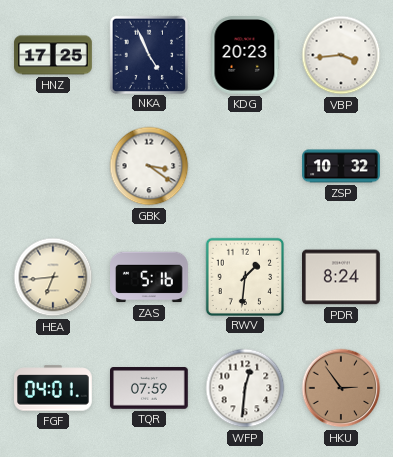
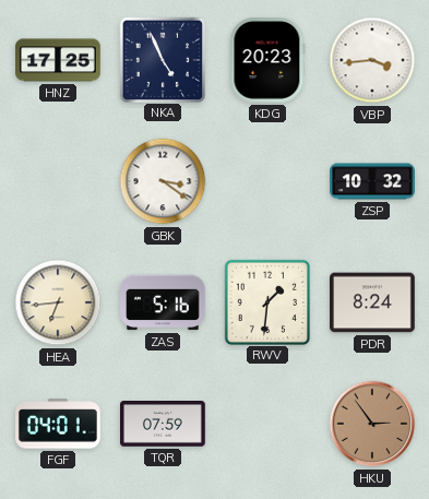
WFP: 12:31 -> none (245, 388)
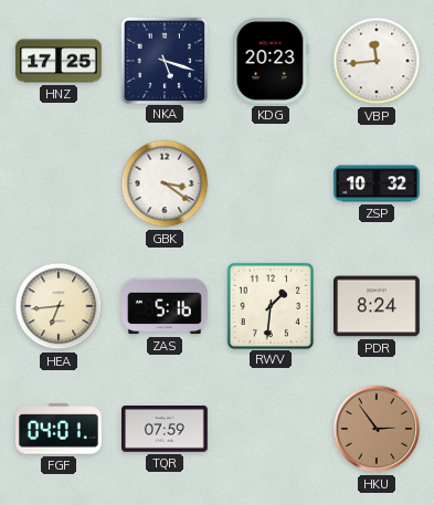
NKA: 4:56 -> 5:18 (163, 60)
VBP: 3:44 -> 11:44 (377, 61)
